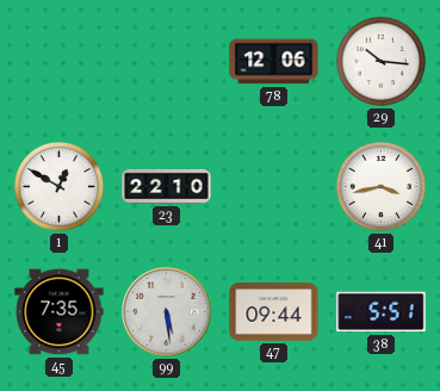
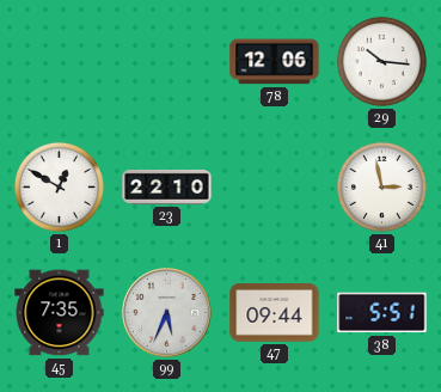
41: 3:43 -> 2:58 (381, 186)
99: 5:29 -> 5:34 (167, 313)
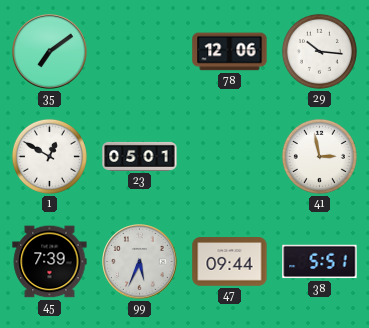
35: none -> 7:09 (50, 52)
23: 22:10 -> 05:01 (140, 156)
45: 7:35 -> 7:39 (50, 262)
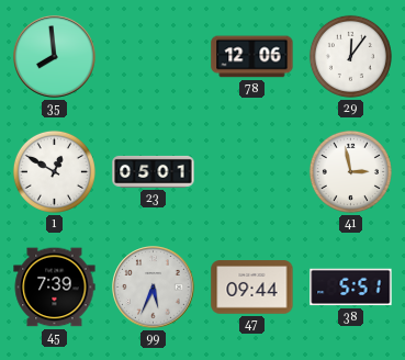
35: 7:09 -> 7:59 (55, 57)
29: 10:16 -> 12:06 (350, 56)
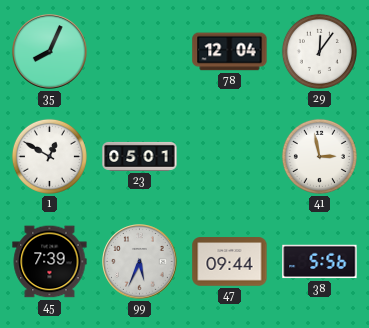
35: 7:59 -> 8:04 (50, 52)
78: 12:06 -> 12:04 (230, 52)
38: 5:51 -> 5:56 (320, 262)
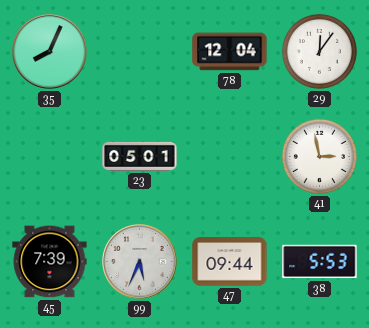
1: 12:50 -> none (49, 156)
38: 5:56 -> 5:53 (320, 262)
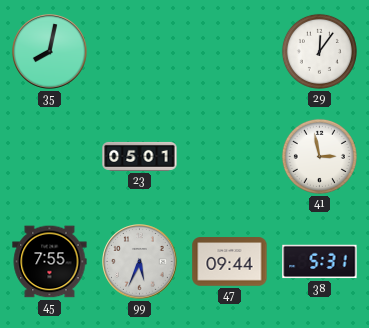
35: 8:04 -> 8:02 (50, 52)
78: 12:04 -> none (230, 52)
45: 7:39 -> 7:55 (50, 262)
38: 5:53 -> 5:31 (320, 262)
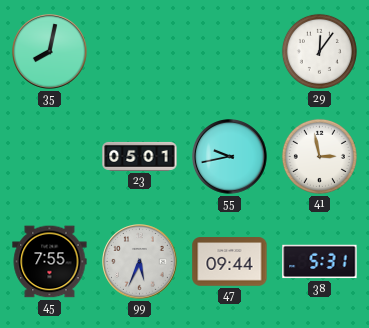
55: none -> 9:43 (230, 157)
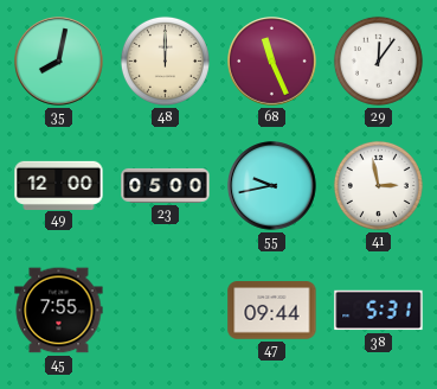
48: none -> 12:00 (165, 60)
68: none -> 11:26 (272, 62)
49: none -> 12:00 (59, 185)
23: 05:01 -> 05:00 (166, 185)
99: 5:34 -> none (140, 262)
